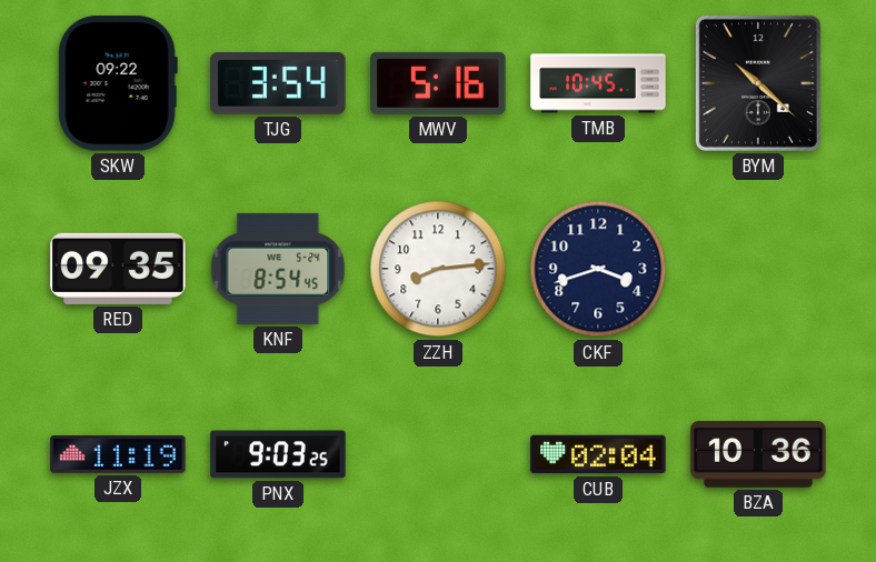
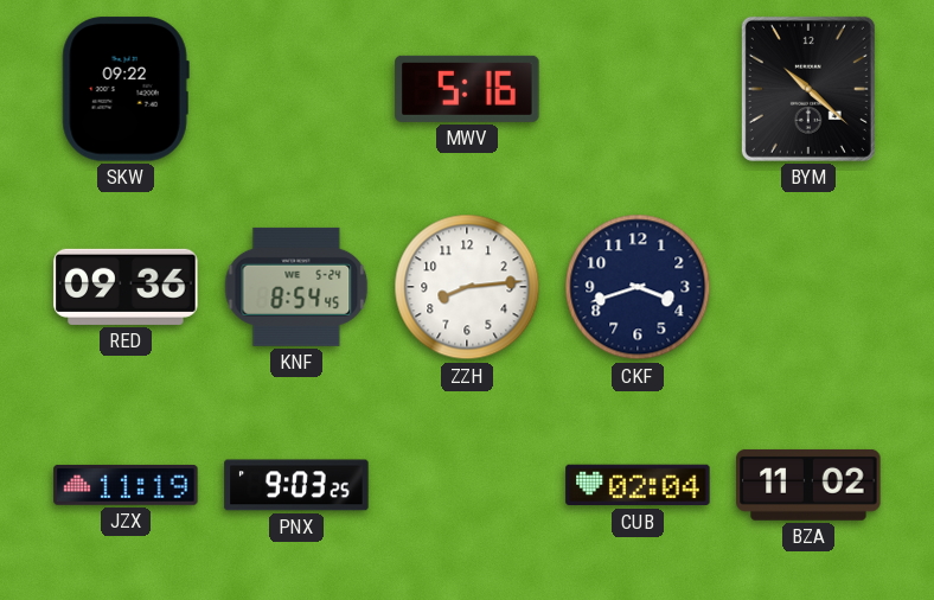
TJG: 3:54 -> none (278, 83)
TMB: 10:45 -> none (598, 83)
RED: 09:35 -> 09:36 (126, 287)
BZA: 10:36 -> 11:02 (808, 485)
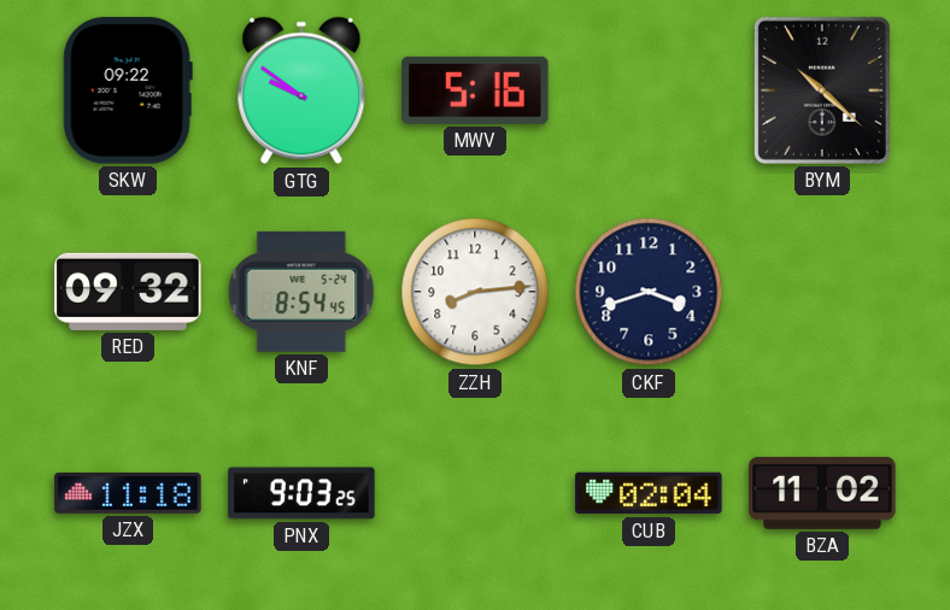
GTG: none -> 9:51 (301, 90)
RED: 09:36 -> 09:32 (128, 292)
JZX: 11:19 -> 11:18 (128, 493)
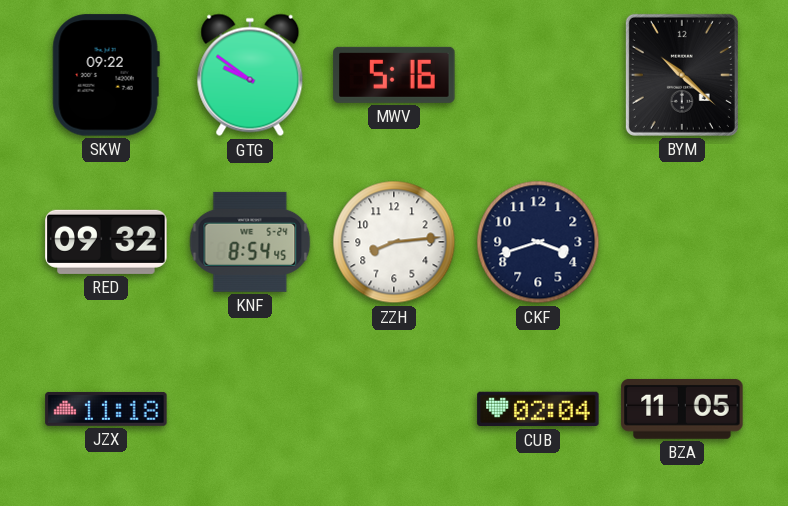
PNX: 9:03 -> none (301, 493)
BZA: 11:02 -> 11:05 (682, 409)
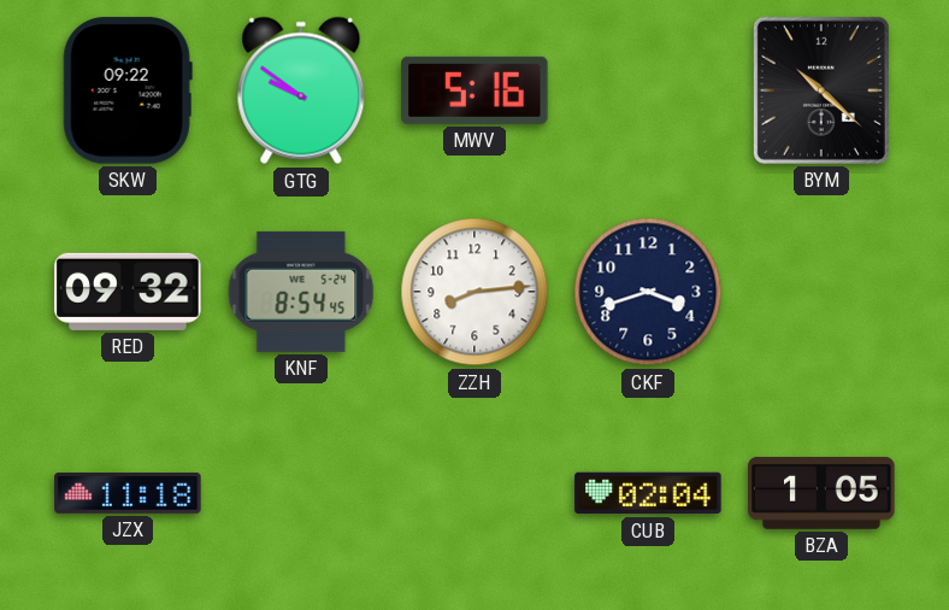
BZA: 11:05 -> 1:05 (821, 493)
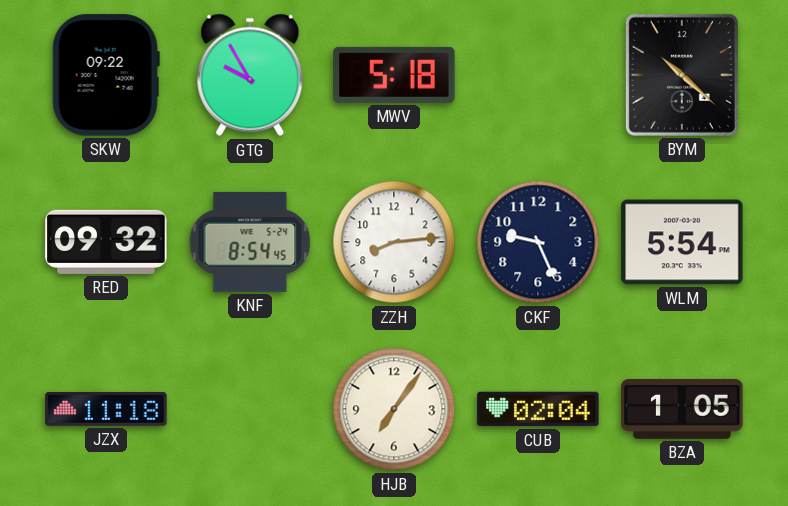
GTG: 9:51 -> 9:55 (250, 75)
MWV: 5:16 -> 5:18 (394, 75)
CKF: 3:42 -> 9:26 (538, 242)
WLM: none -> 5:54 (682, 242)
HJB: none -> 7:06 (394, 409)
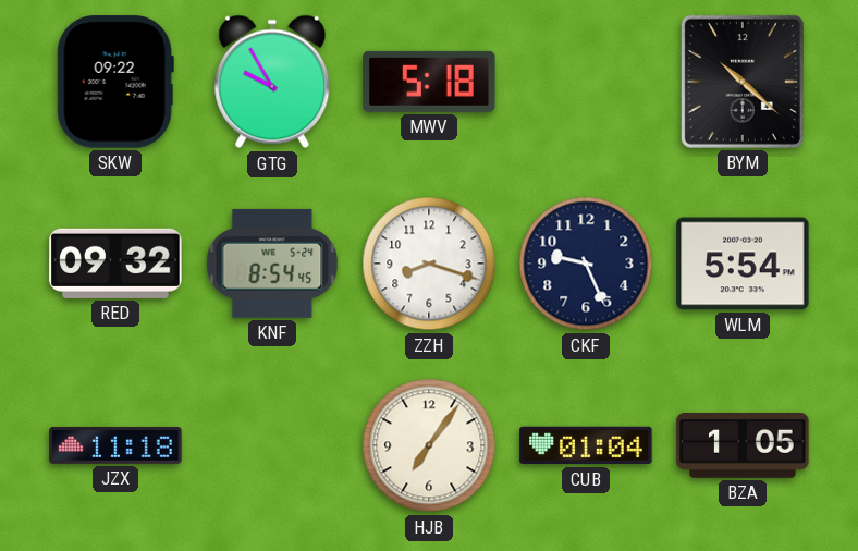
ZZH: 8:14 -> 8:18 (429, 264)
CUB: 02:04 -> 01:04 (586, 445)
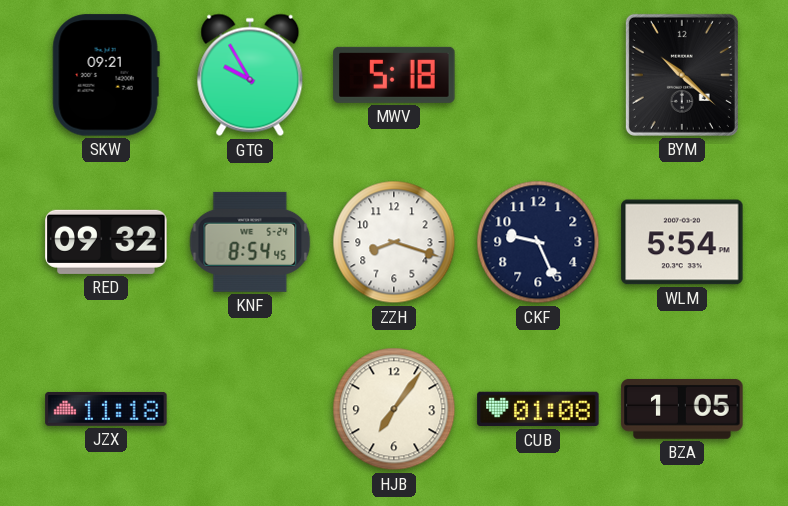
SKW: 09:22 -> 09:21 (106, 75)
CUB: 01:04 -> 01:08 (538, 409)
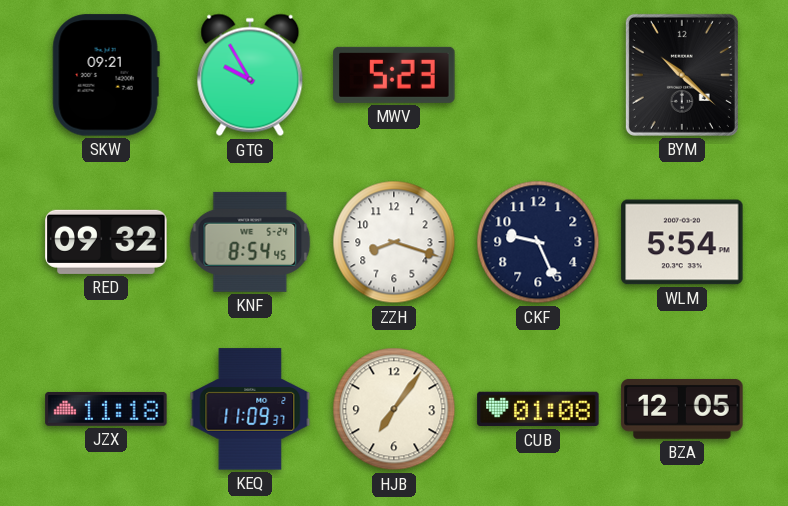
MWV: 5:18 -> 5:23 (394, 75)
KEQ: none -> 11:09 (250, 409)
BZA: 1:05 -> 12:05 (682, 409)
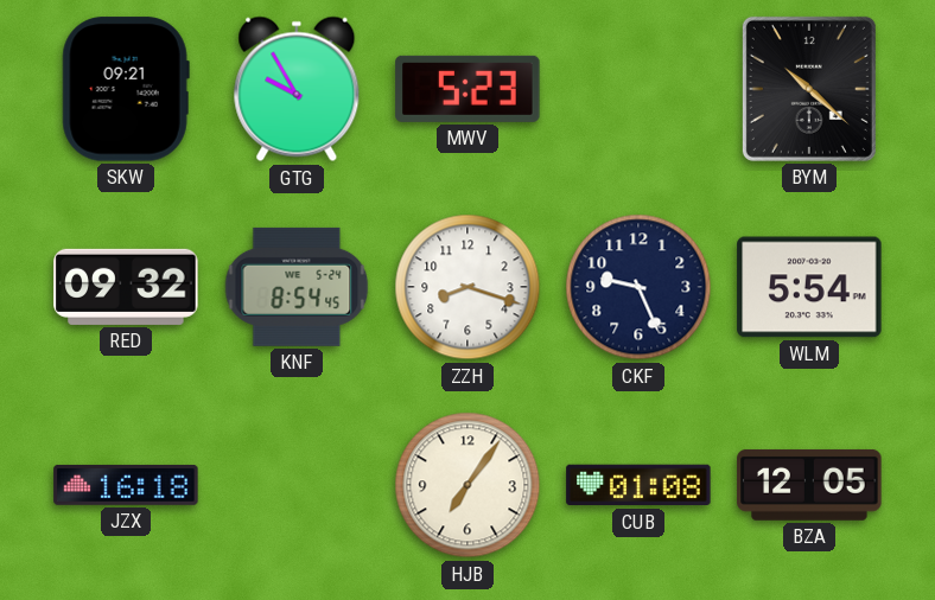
JZX: 11:18 -> 16:18 (126, 485)
KEQ: 11:09 -> none (250, 409)
